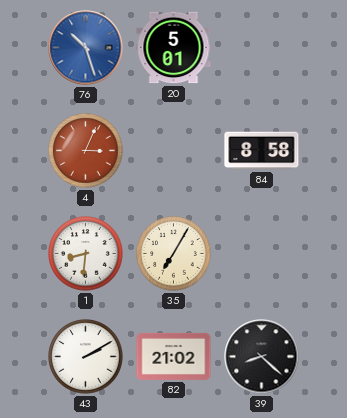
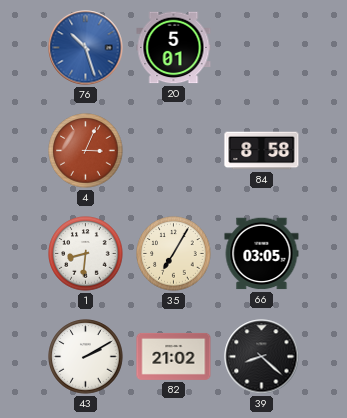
66: none -> 03:05 (262, 254)
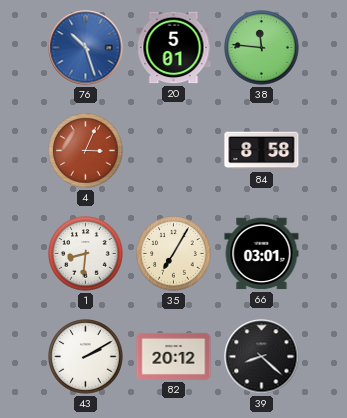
38: none -> 11:46 (262, 48)
66: 03:05 -> 03:01 (262, 254)
82: 21:02 -> 20:12 (174, 356)
